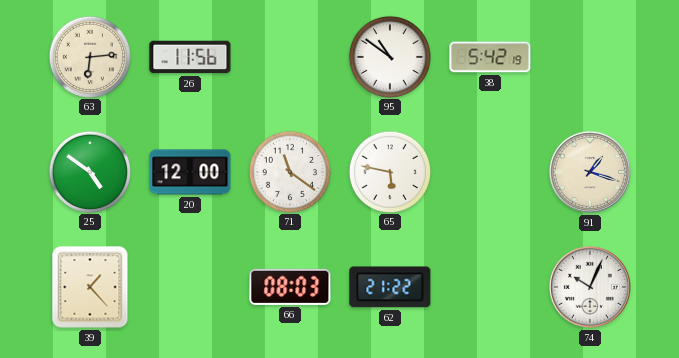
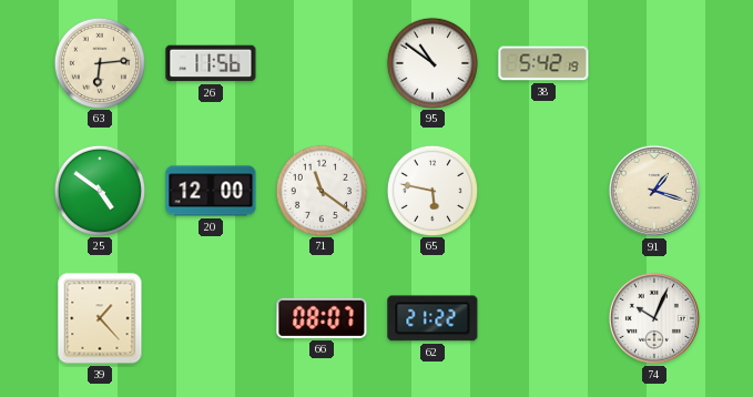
66: 08:03 -> 08:07 (322, 318)
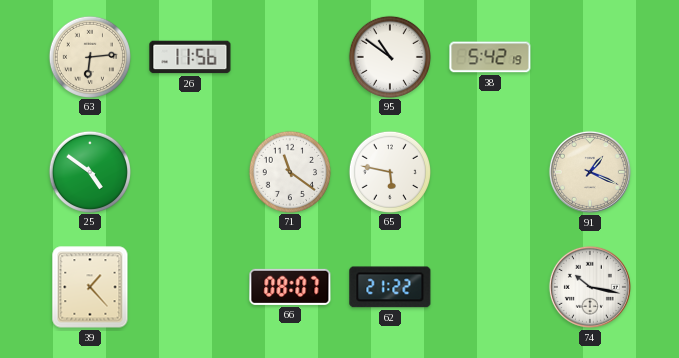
20: 12:00 -> none (211, 191)
91: 1:18 -> 1:19 (590, 172)
74: 10:04 -> 10:17 (590, 287)
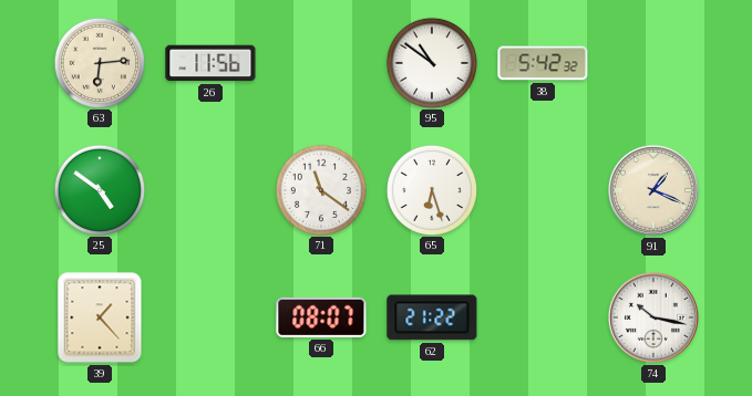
38: 5:42:19 -> 5:42:32 (543, 63)
65: 5:47 -> 6:27 (431, 189)
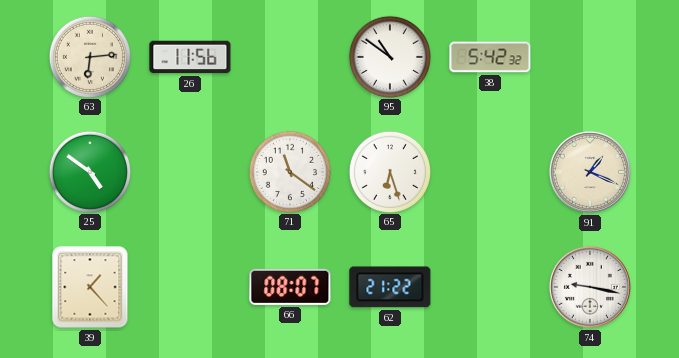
74: 10:17 -> 9:17 (590, 287)
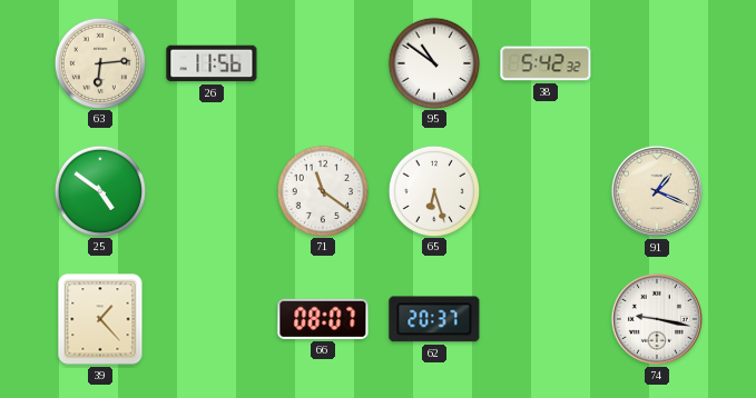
62: 21:22 -> 20:37 (434, 319)
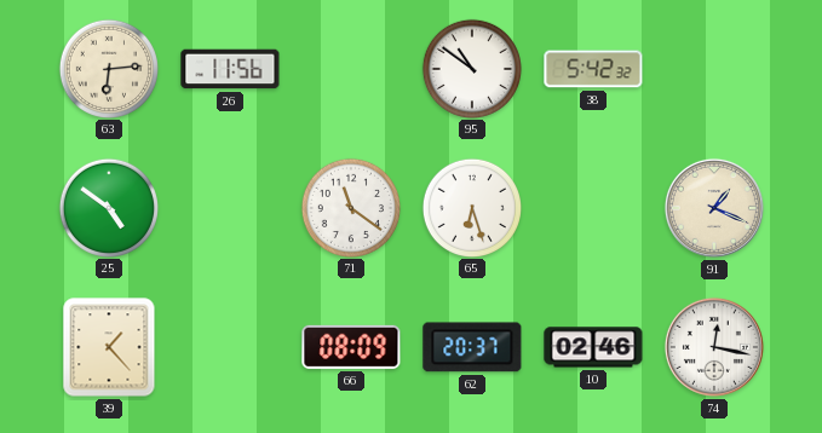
66: 08:07 -> 08:09 (351, 347)
10: none -> 02:46 (593, 347)
74: 9:17 -> 12:17 (714, 347)
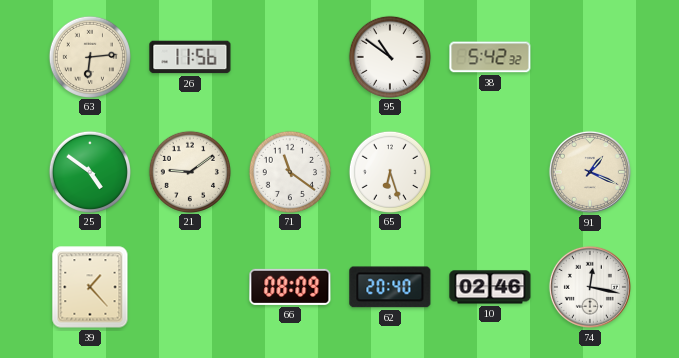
21: none -> 9:09 (189, 171)
62: 20:37 -> 20:40 (390, 287)
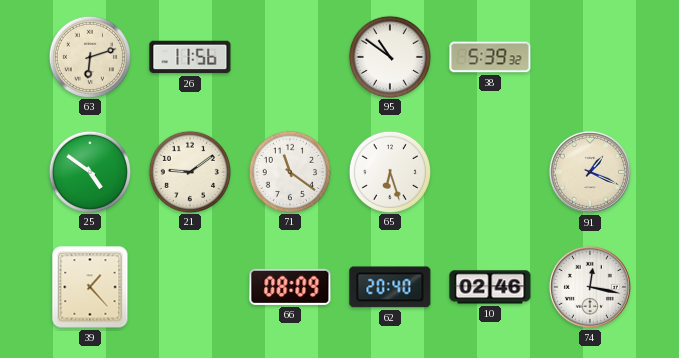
63: 6:14 -> 6:12 (89, 56)
38: 5:42 -> 5:39 (490, 57)
